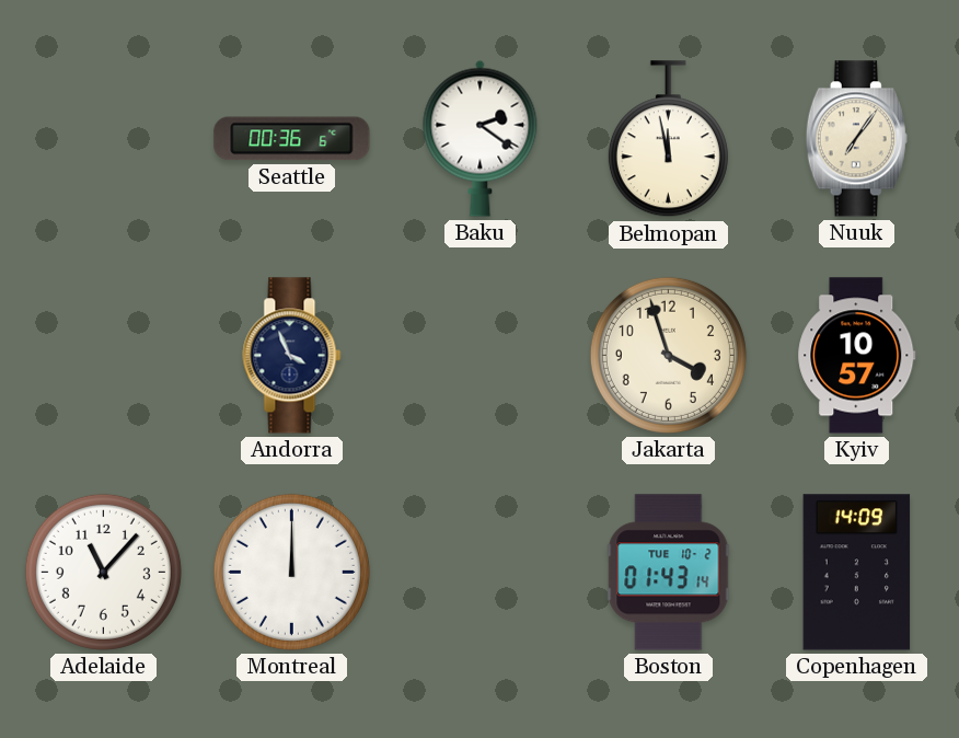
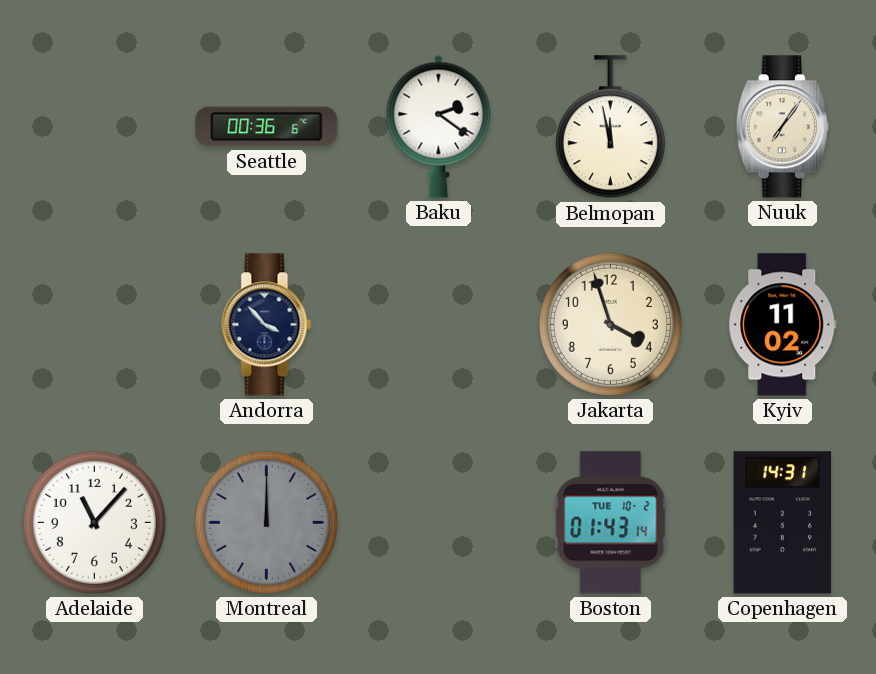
Andorra: 3:56 -> 3:53 (267, 325)
Kyiv: 10:57 -> 11:02 (783, 325)
Montreal dial: white -> grey (266, 522)
Copenhagen: 14:09 -> 14:31 (783, 523)
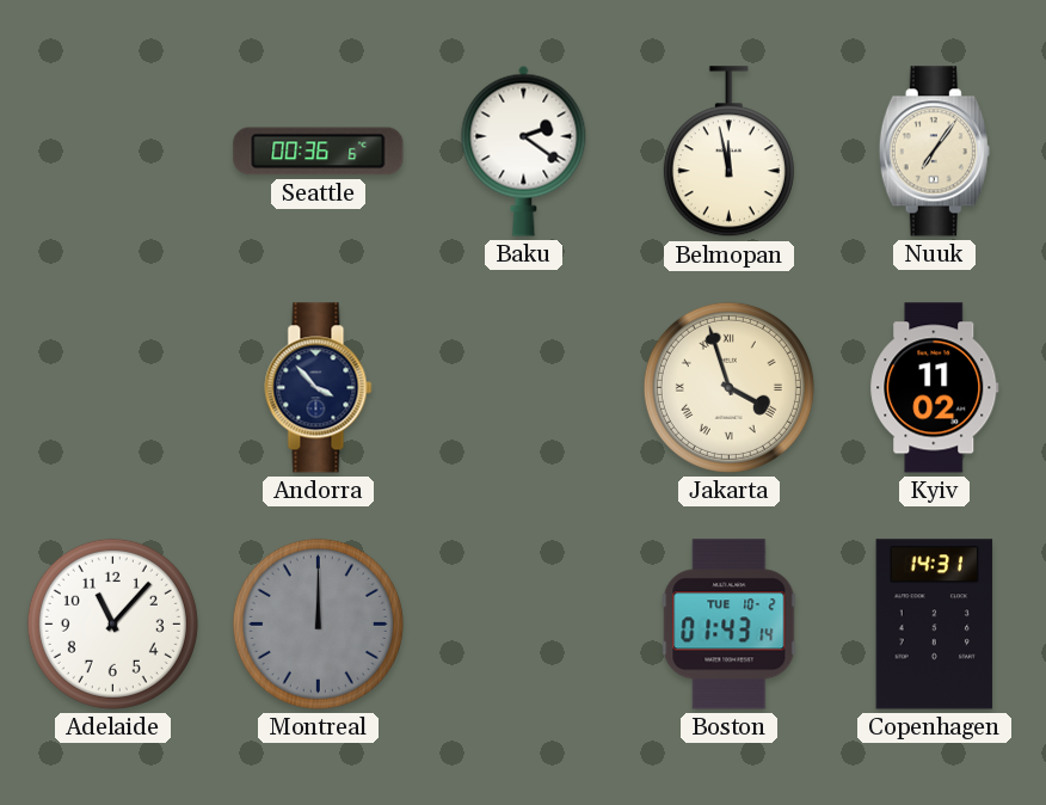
Jakarta numerals: Arabic -> Roman (728, 387)
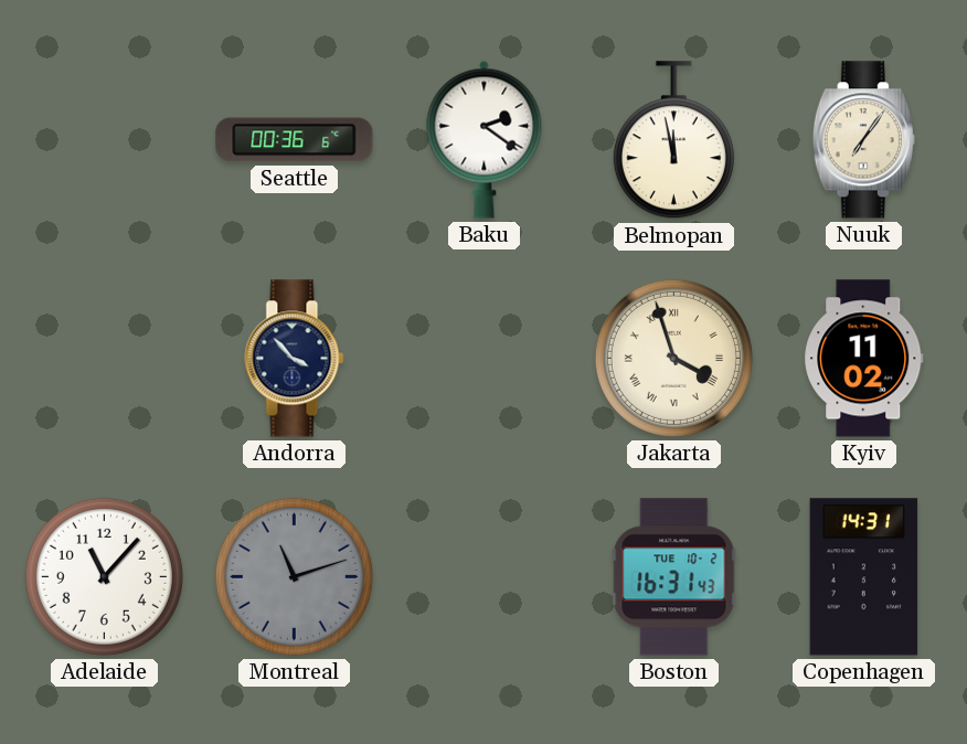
Montreal: 12:00 -> 11:12 (294, 576)
Boston: 01:43 -> 16:31 (674, 577)
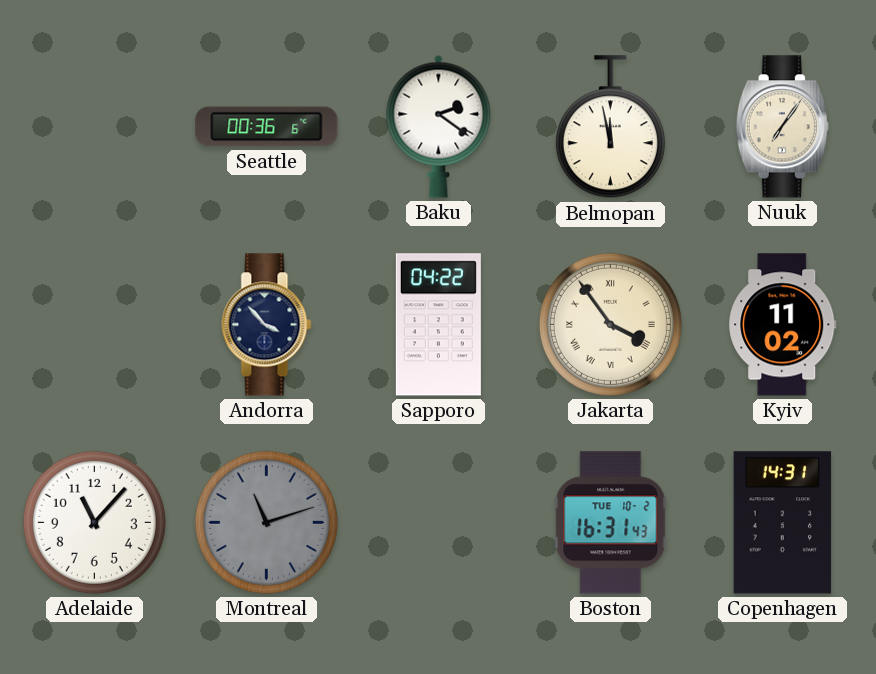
Sapporo: none -> 04:22 (438, 325)
Jakarta: 3:57 -> 3:54 (610, 324)
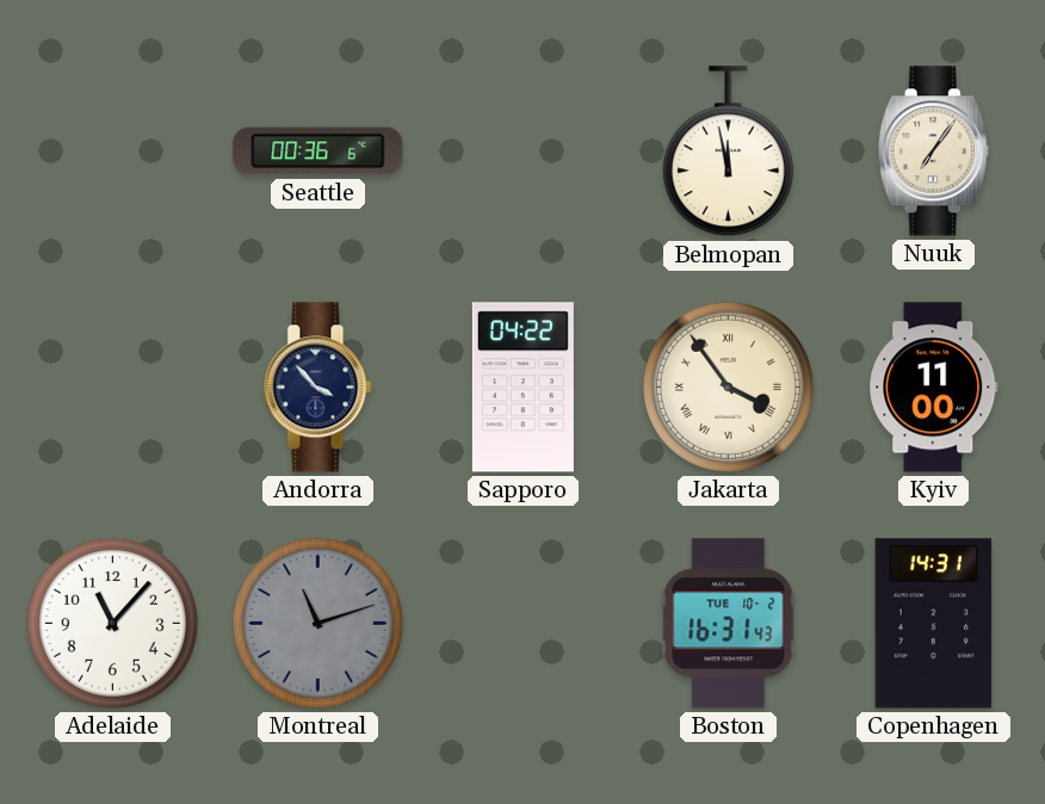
Baku: 2:21 -> none (439, 126)
Kyiv: 11:02 -> 11:00 (934, 388)
